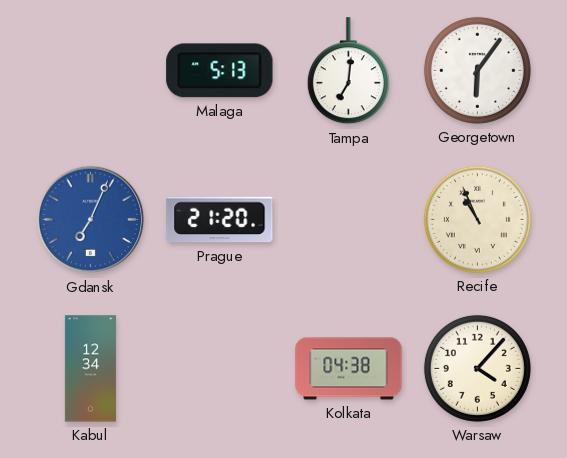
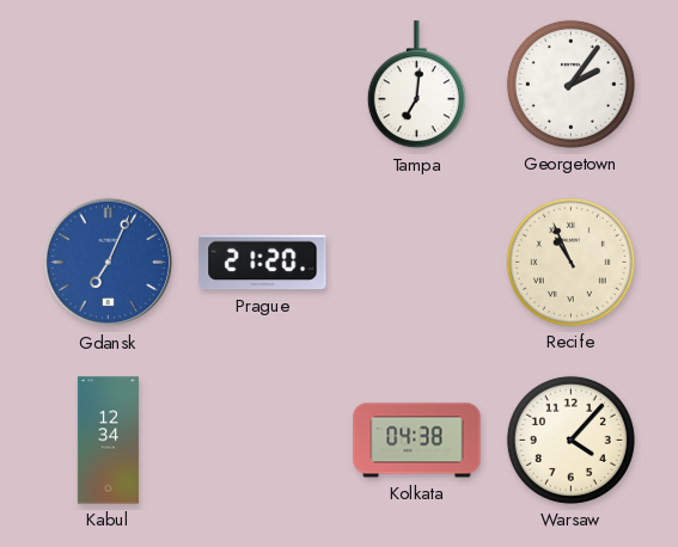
Malaga: 5:13 -> none (220, 71)
Georgetown: 6:06 -> 2:06 (570, 84)
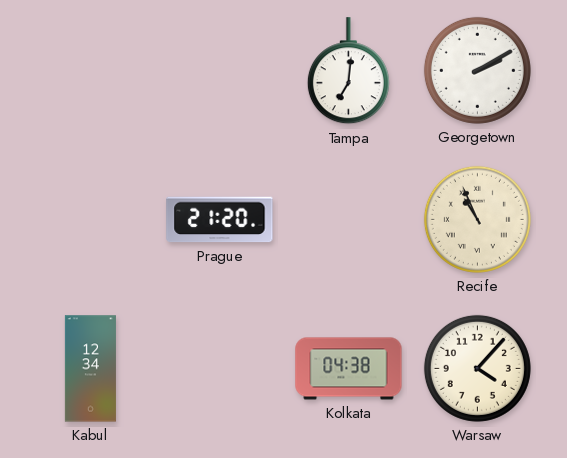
Georgetown: 2:06 -> 2:10 (477, 70)
Gdansk: 7:04 -> none (109, 263)
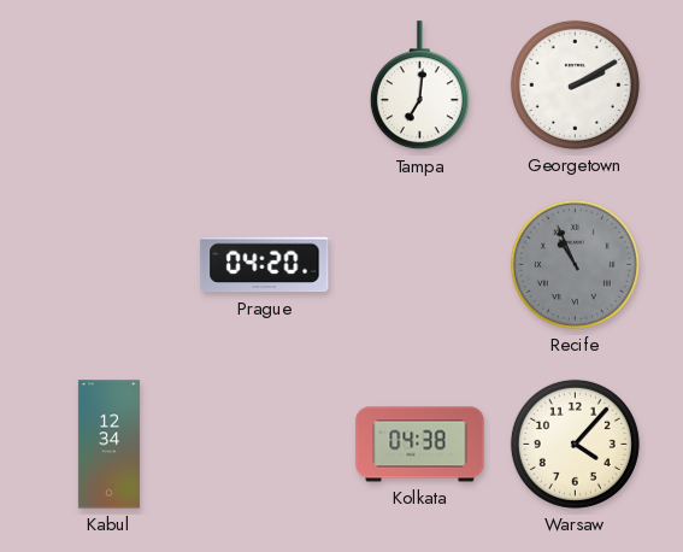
Prague: 21:20 -> 04:20 (265, 265)
Recife dial: cream -> grey (575, 264)
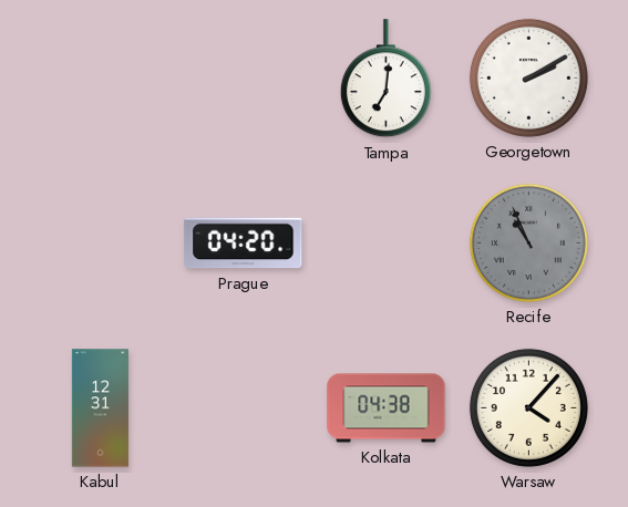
Kabul: 12:34 -> 12:31 (100, 408)
